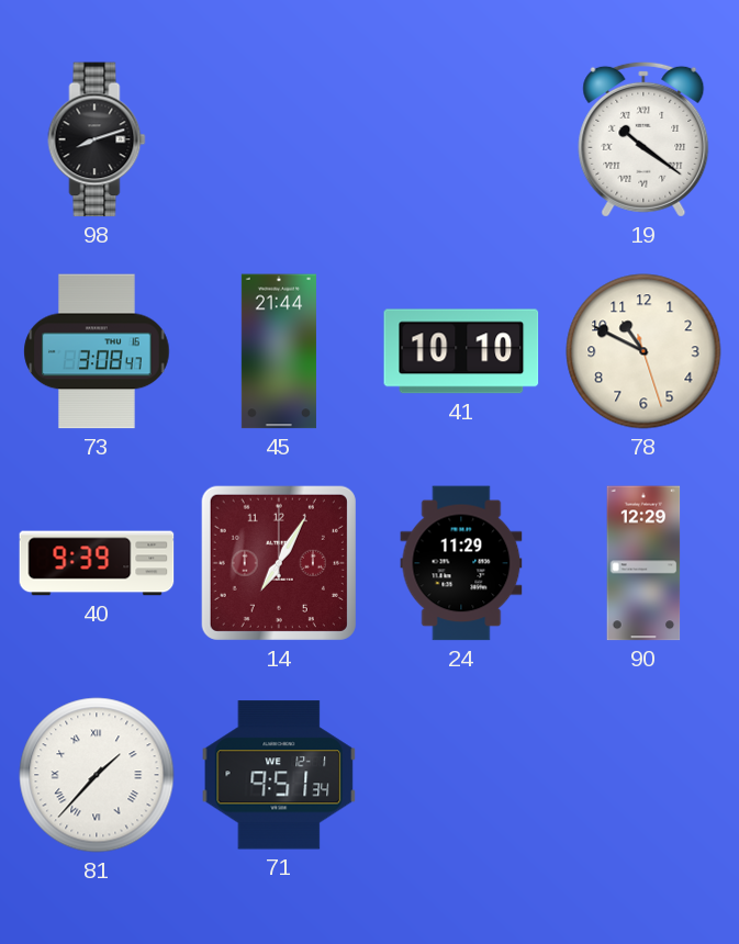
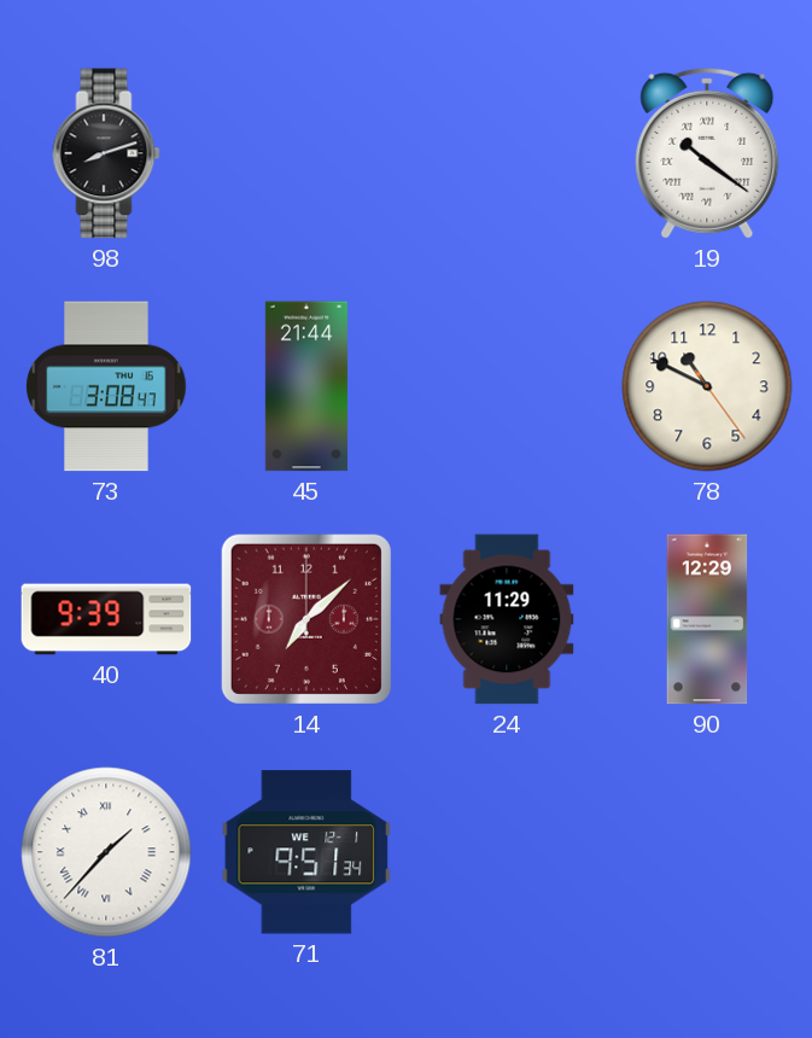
41: 10:10 -> none (461, 351)
78: 10:49:27 -> 10:49:24 (707, 386)
14: 7:05 -> 7:08 (306, 619)
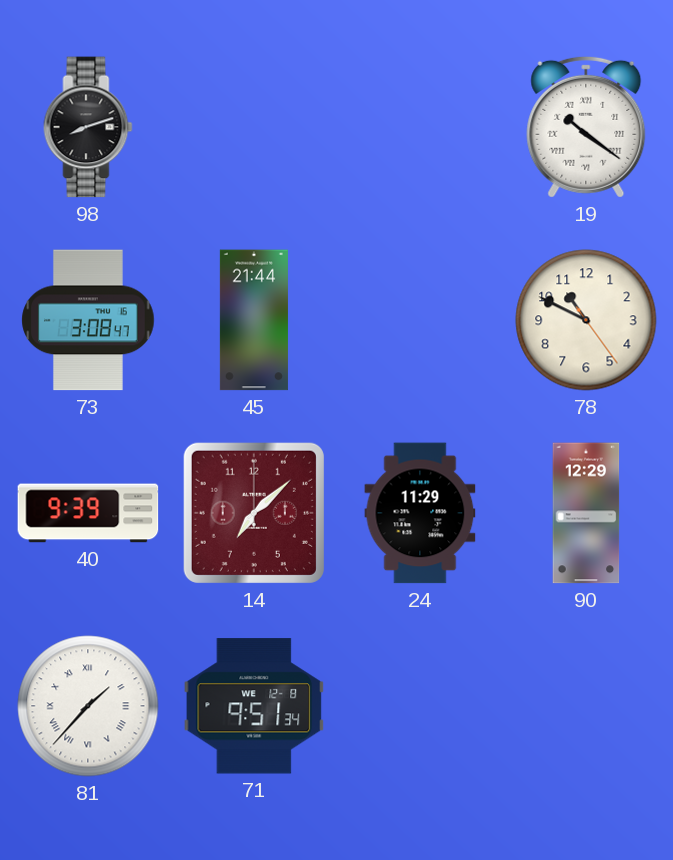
71 date: WE 12-1 -> WE 12-8 (254, 706)
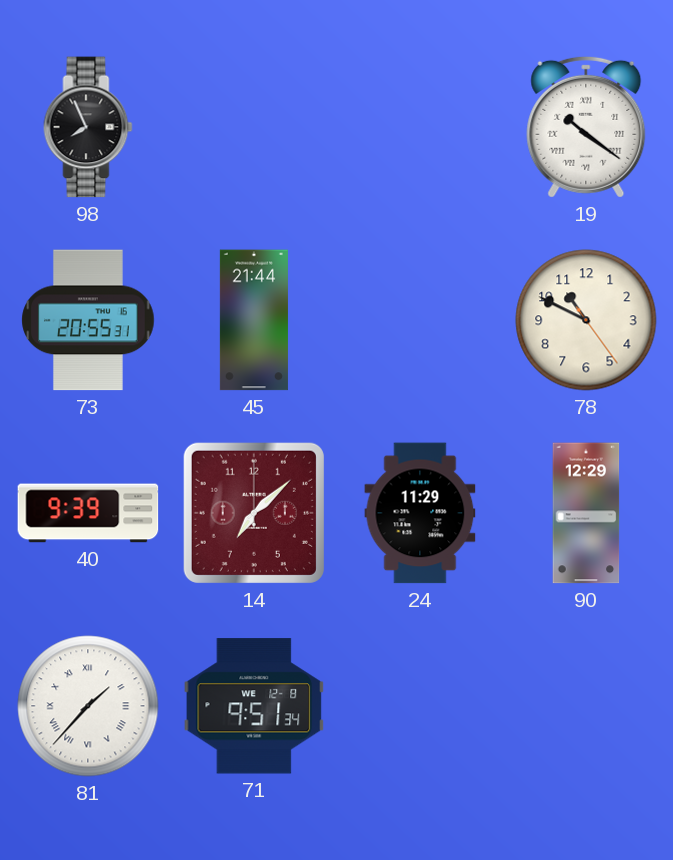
98: 8:12 -> 7:56 (88, 127)
73: 3:08 -> 20:55 (88, 320)
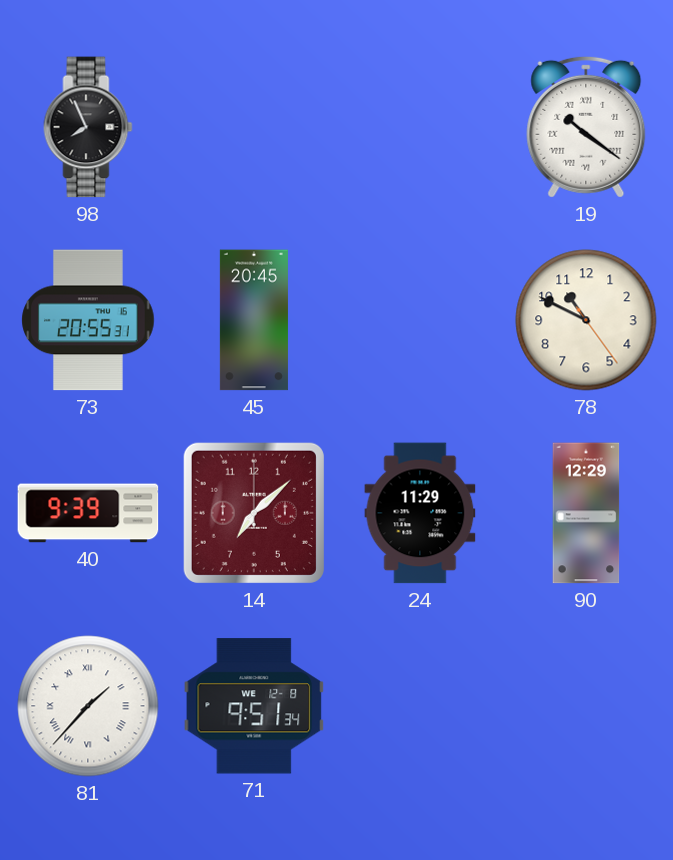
45: 21:44 -> 20:45 (254, 320)
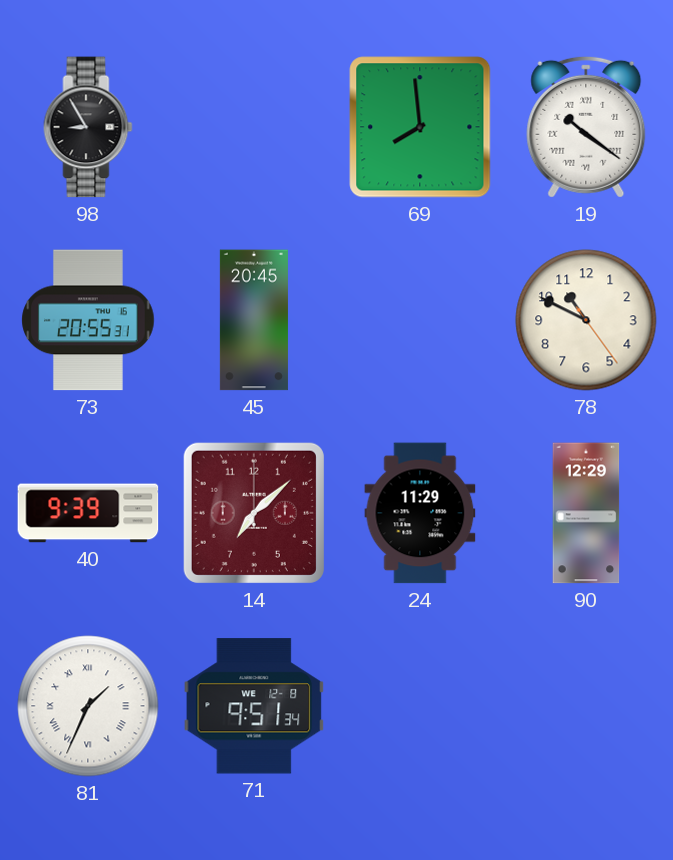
98: 7:56 -> 8:55 (88, 127)
69: none -> 7:59 (420, 127)
81: 1:37 -> 1:34 (88, 706)
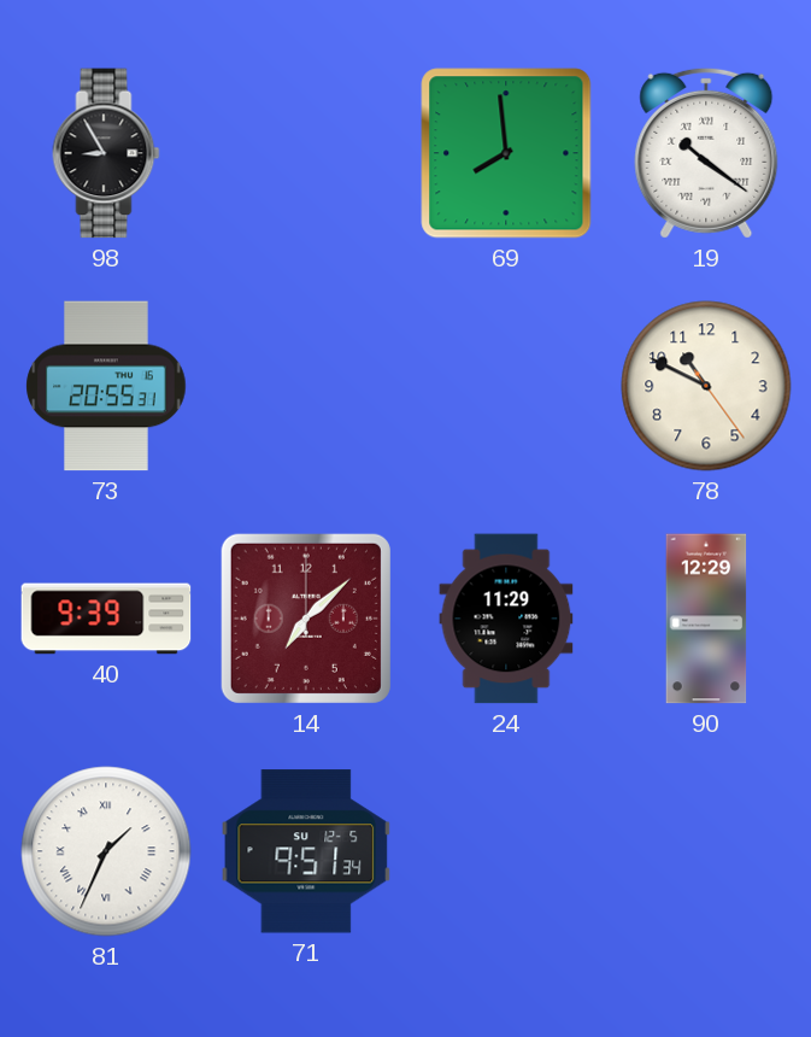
45: 20:45 -> none (254, 320)
71 date: WE 12-8 -> SU 12-5 (306, 851)
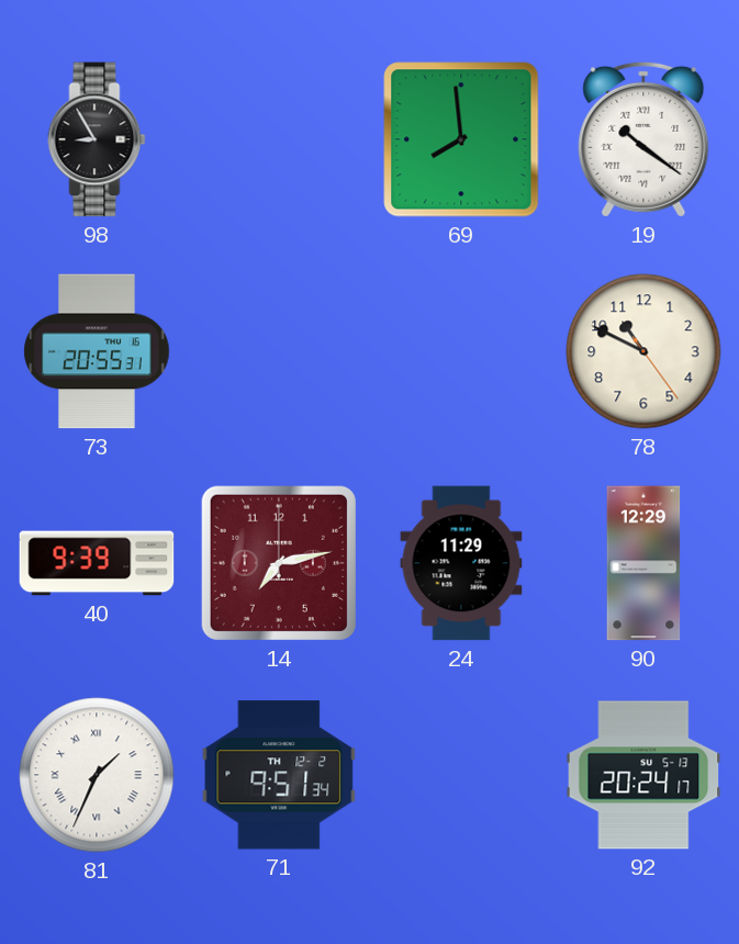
14: 7:08 -> 7:13 (279, 563)
71 date: SU 12-5 -> TH 12-2 (279, 775)
92: none -> 20:24 (643, 775)
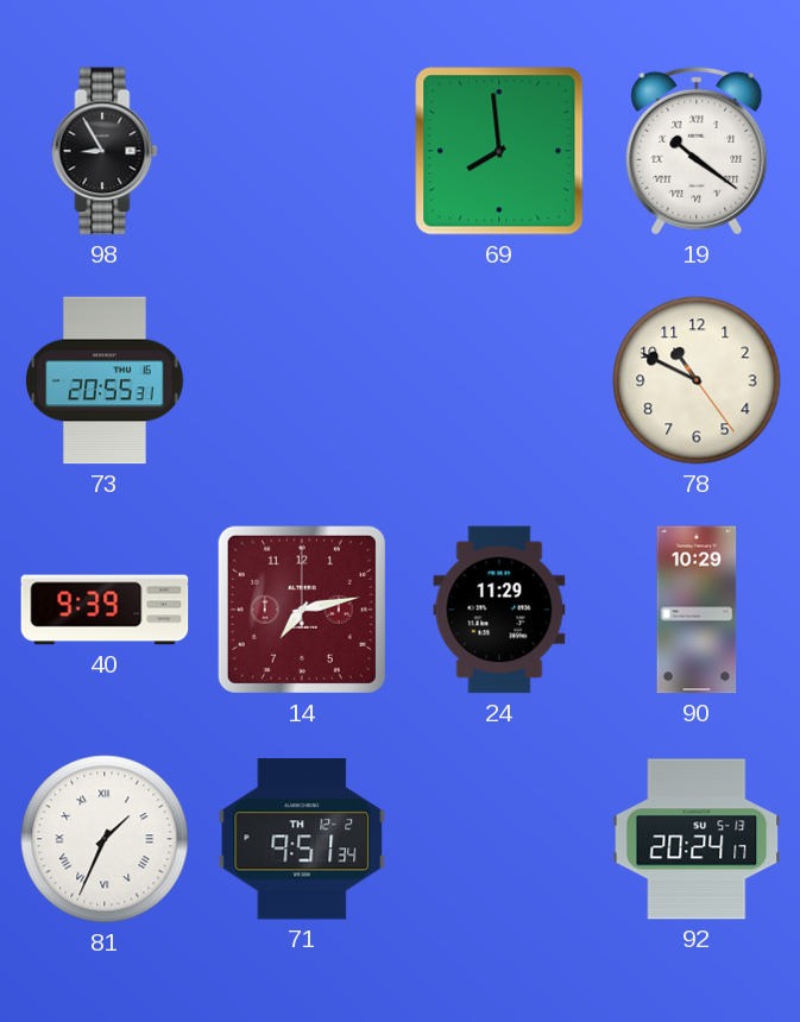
90: 12:29 -> 10:29 (697, 610)
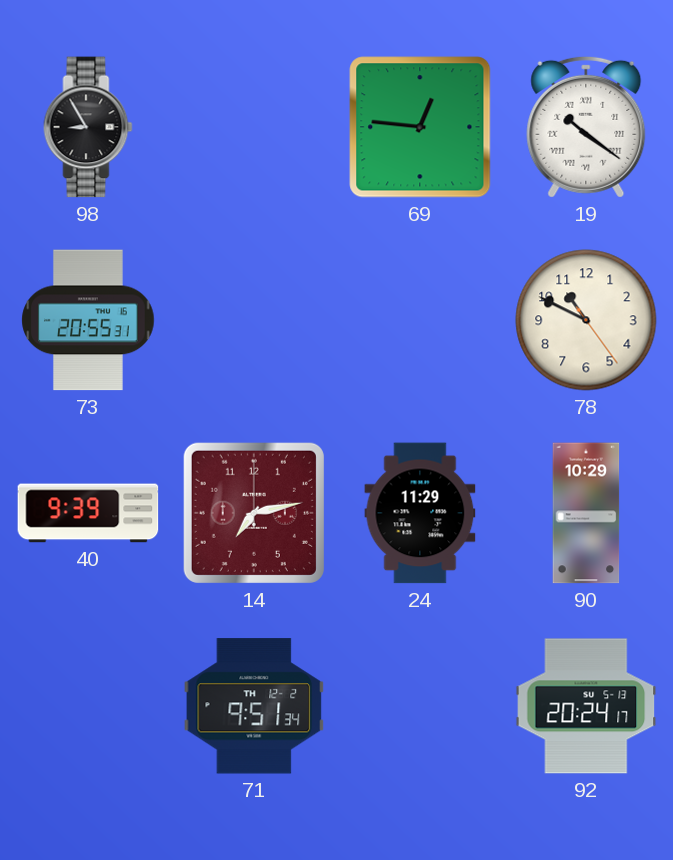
69: 7:59 -> 12:46 (420, 127)
81: 1:34 -> none (105, 839)
